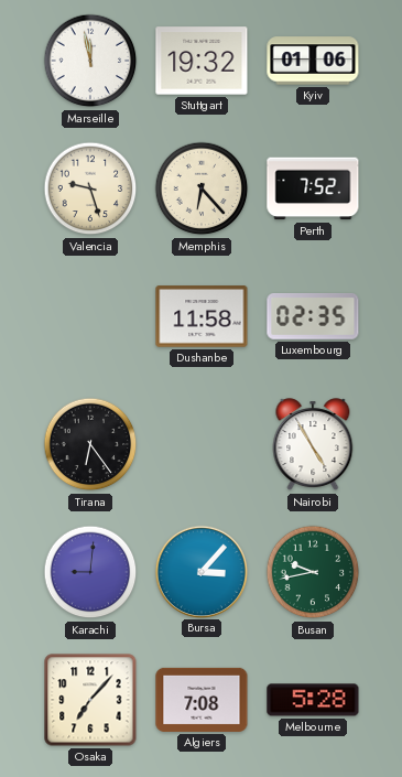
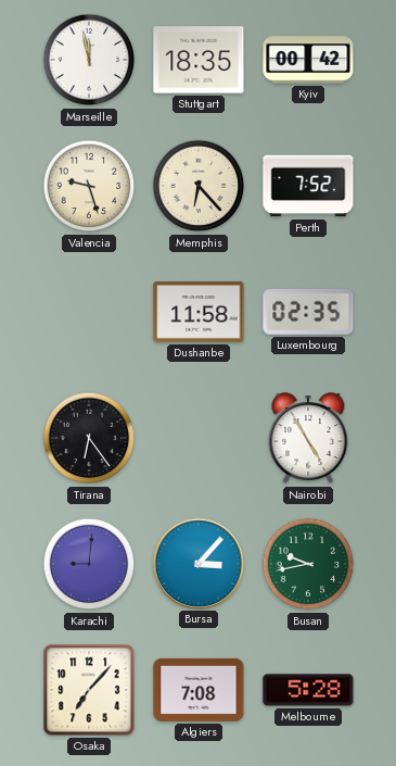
Stuttgart: 19:32 -> 18:35 (199, 60)
Kyiv: 01:06 -> 00:42 (308, 60)
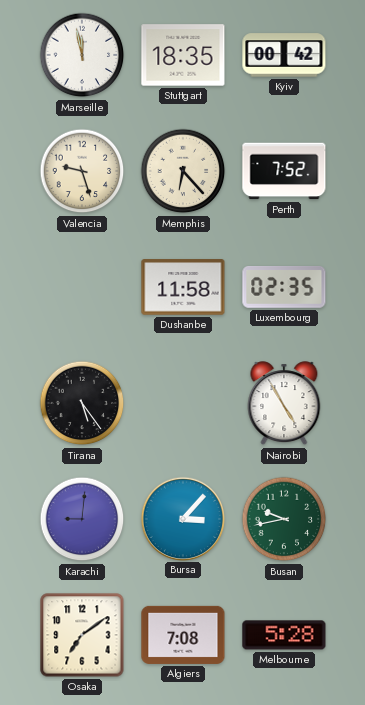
Tirana: 6:24 -> 5:24 (82, 403)
Osaka: 7:07 -> 7:09 (82, 635)
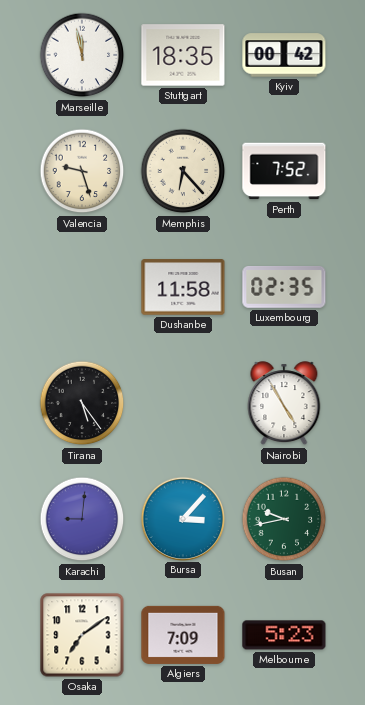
Algiers: 7:08 -> 7:09 (183, 635)
Melbourne: 5:28 -> 5:23 (284, 635)
